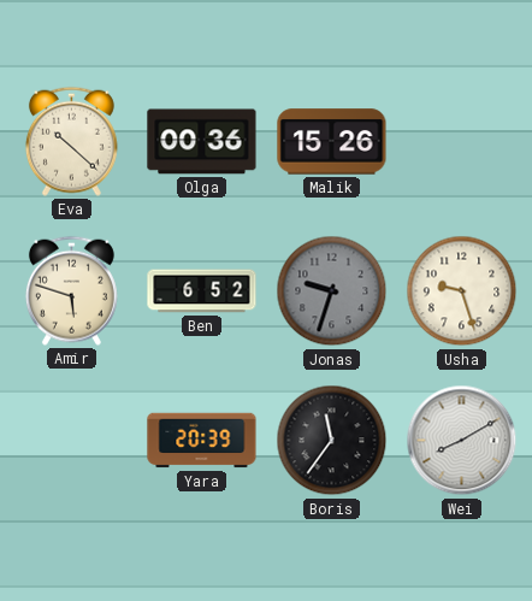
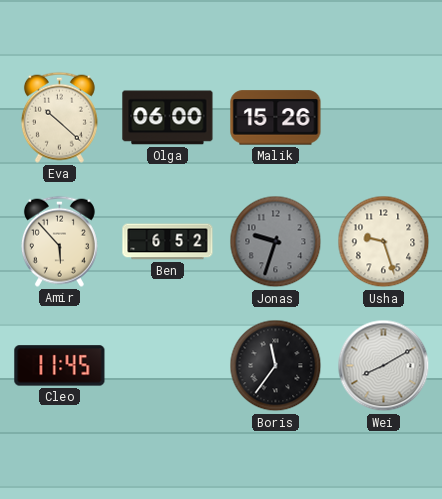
Olga: 00:36 -> 06:00 (168, 118)
Amir: 5:48 -> 5:53 (59, 241)
Cleo: none -> 11:45 (60, 366)
Yara: 20:39 -> none (202, 441)
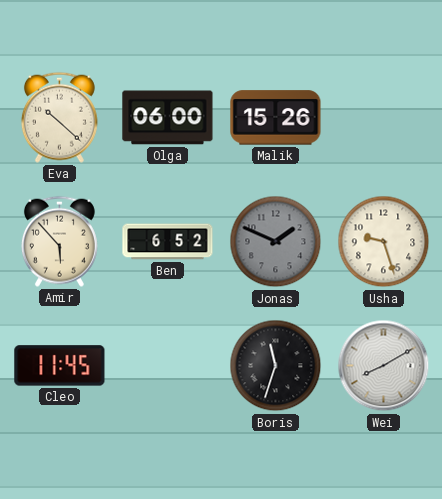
Jonas: 9:33 -> 1:49 (276, 242)
Boris: 11:36 -> 11:33 (276, 366)
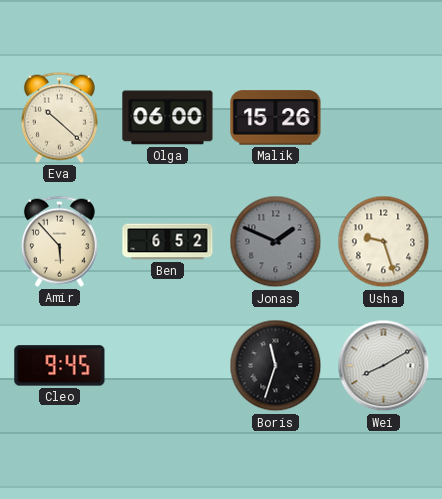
Cleo: 11:45 -> 9:45 (60, 366)
